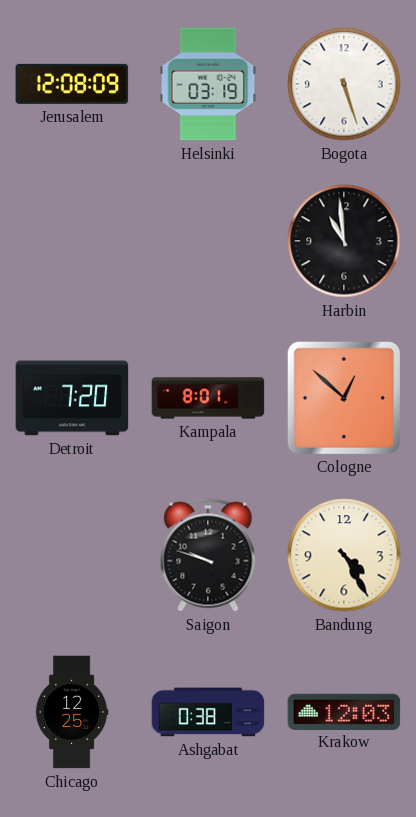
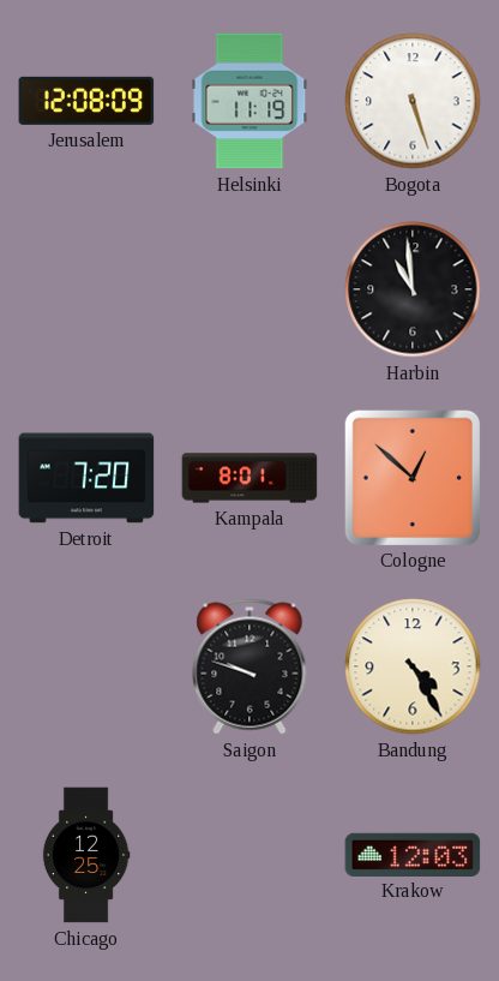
Helsinki: 03:19 -> 11:19 (249, 101)
Ashgabat: 0:38 -> none (208, 712)
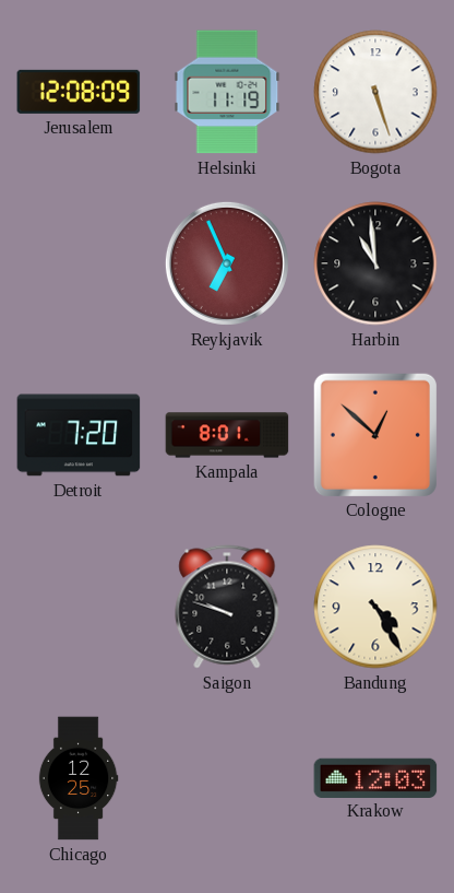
Reykjavik: none -> 6:56 (227, 263)
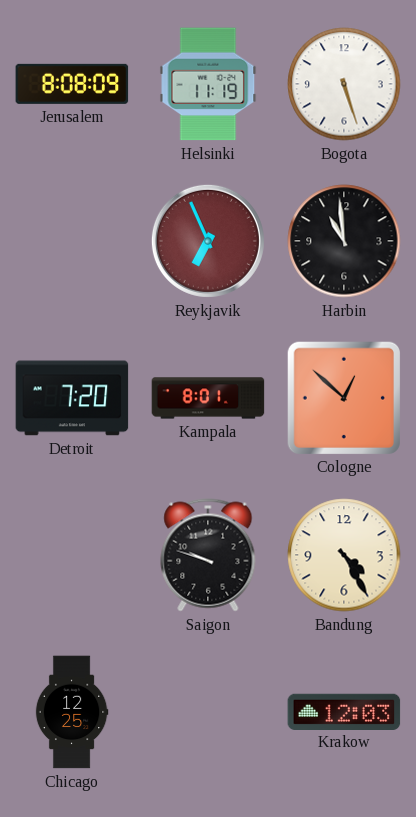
Jerusalem: 12:08 -> 8:08 (72, 84)
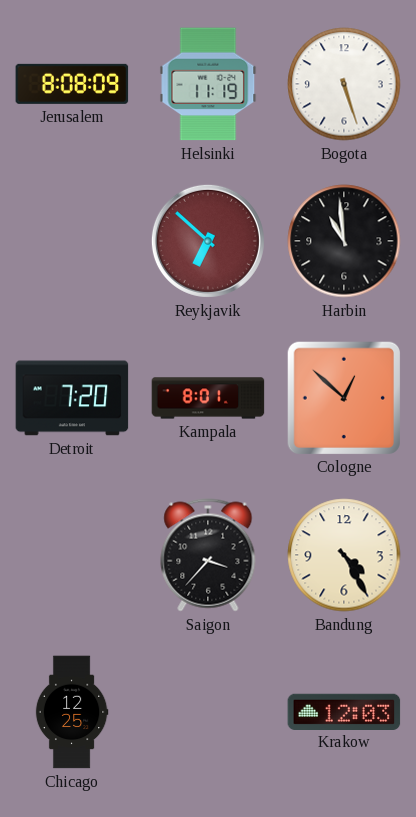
Reykjavik: 6:56 -> 6:52 (208, 241)
Saigon: 9:48 -> 3:37 (208, 555)
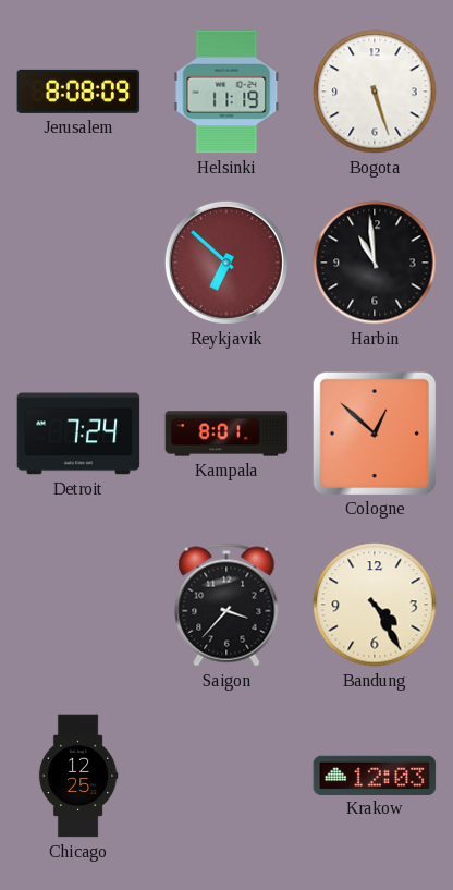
Detroit: 7:20 -> 7:24 (78, 434)
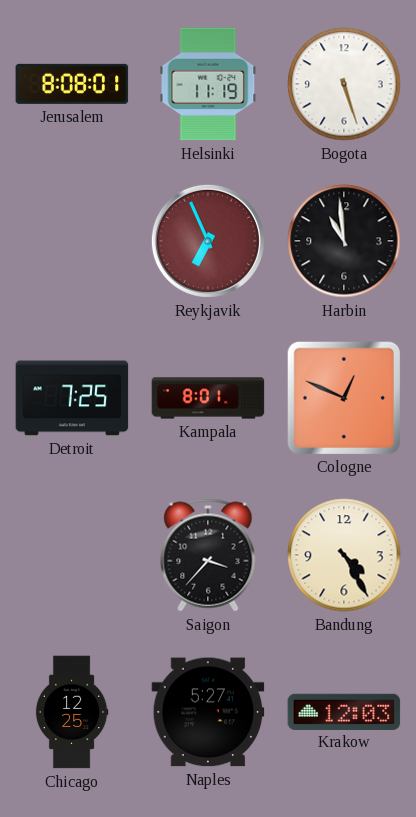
Jerusalem: 8:08:09 -> 8:08:01 (72, 84)
Reykjavik: 6:52 -> 6:56 (208, 241)
Detroit: 7:24 -> 7:25 (72, 398)
Cologne: 12:52 -> 12:49 (343, 397)
Naples: none -> 5:27 (208, 712)
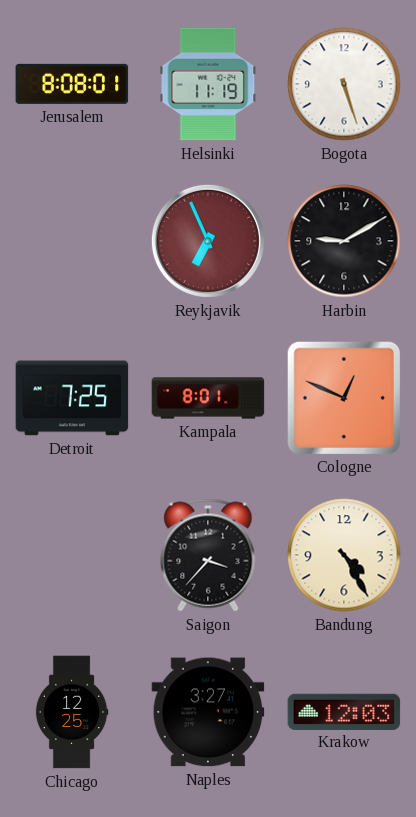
Harbin: 10:59 -> 9:10 (344, 241)
Naples: 5:27 -> 3:27 (208, 712)
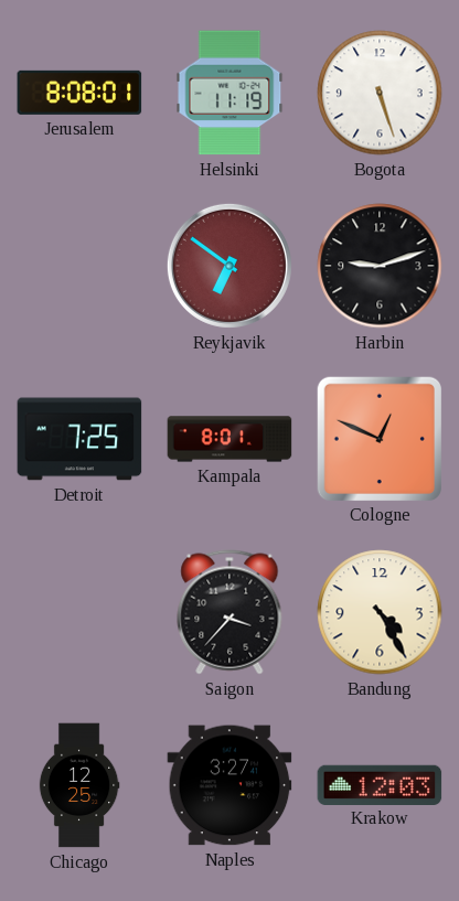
Reykjavik: 6:56 -> 6:51 (229, 266)
Harbin: 9:10 -> 9:12 (380, 266)
